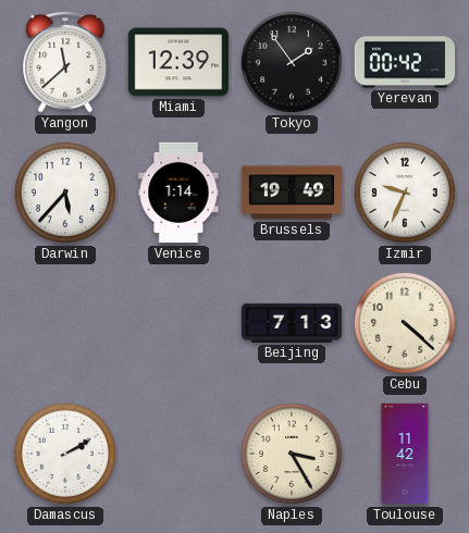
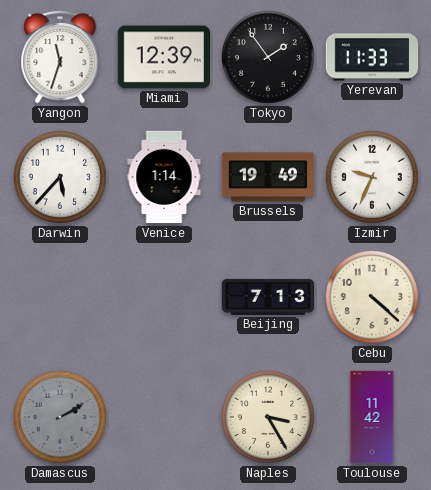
Yangon: 11:38 -> 11:33 (60, 57)
Yerevan: 00:42 -> 11:33 (372, 57)
Damascus dial: white -> grey (60, 417)
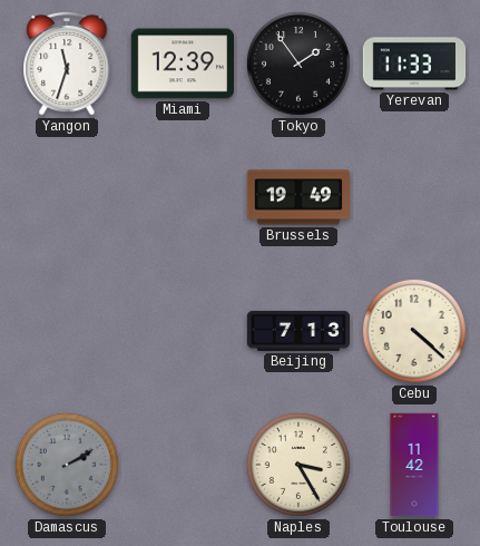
Darwin: 5:37 -> none (60, 177)
Venice: 1:14 -> none (164, 177)
Izmir: 9:34 -> none (372, 177)
